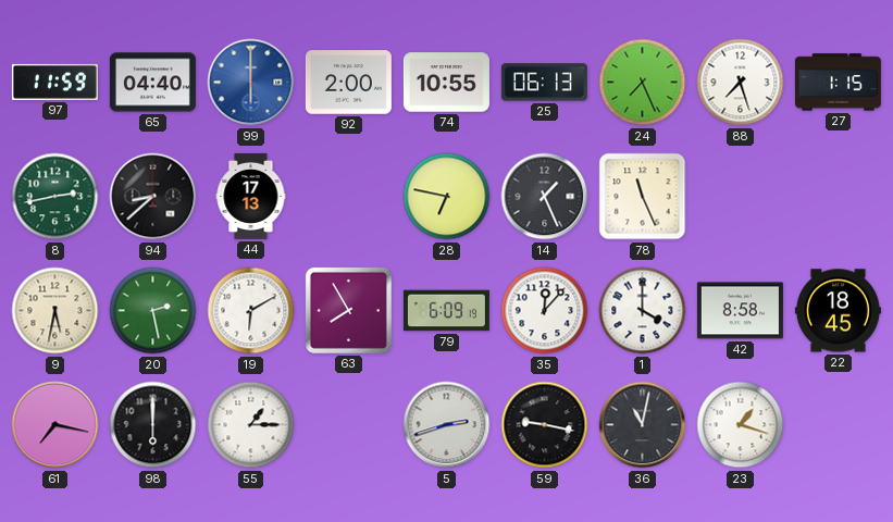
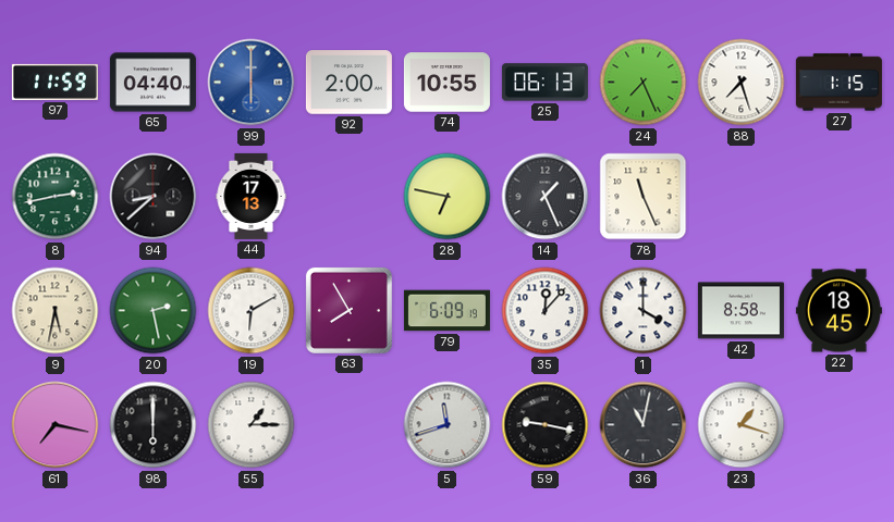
5: 2:42 -> 11:42 (448, 425)
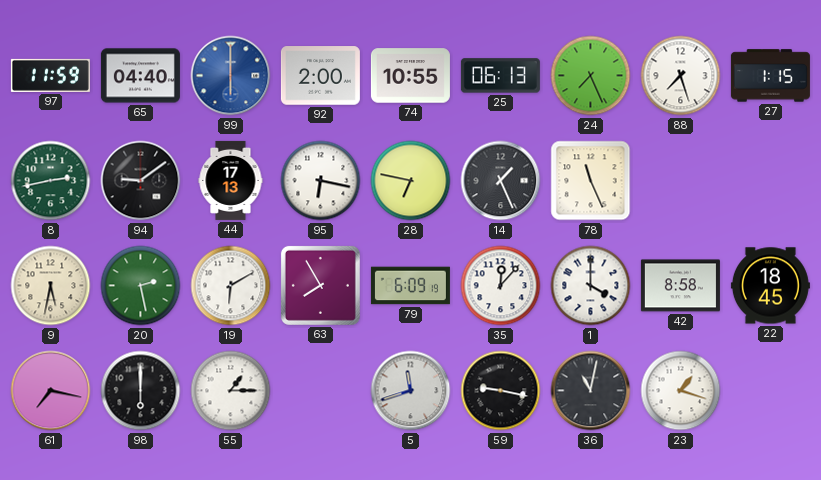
94: 8:38 -> 9:09 (141, 181)
95: none -> 6:17 (321, 181)
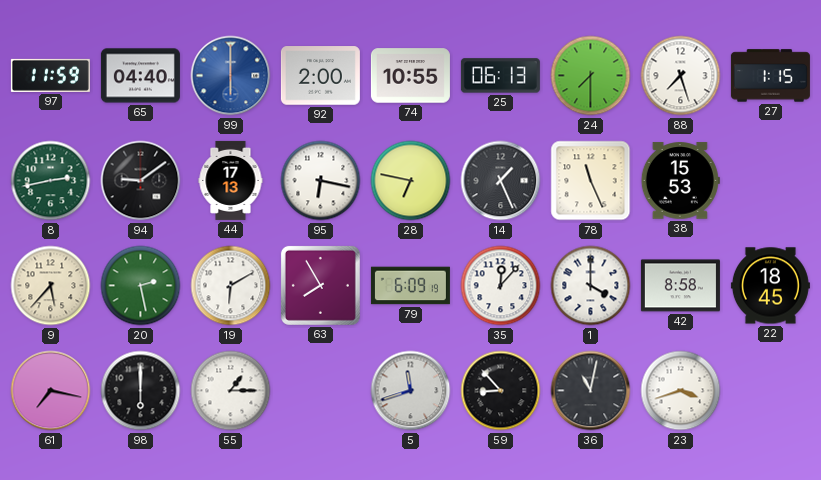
24: 7:26 -> 7:30 (591, 76)
38: none -> 15:53 (680, 181)
9: 5:32 -> 5:37 (51, 286)
59: 9:17 -> 8:53 (501, 391)
23: 1:18 -> 3:42 (681, 391)
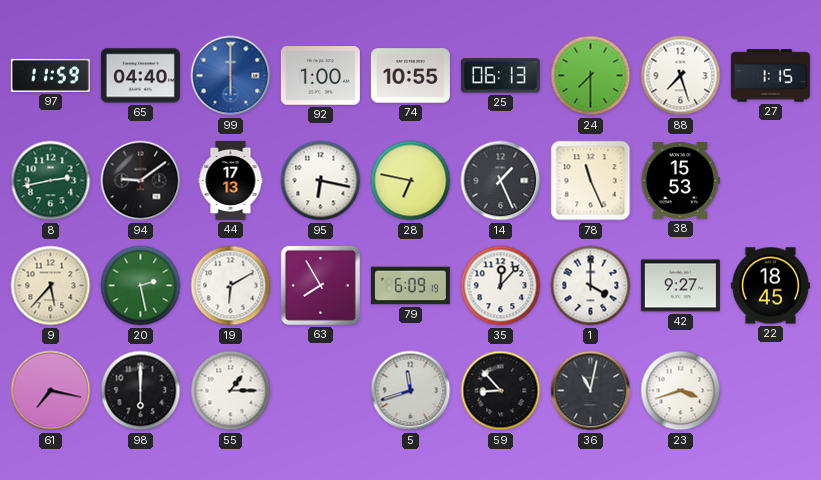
92: 2:00 -> 1:00 (320, 76)
42: 8:58 -> 9:27 (680, 286)
